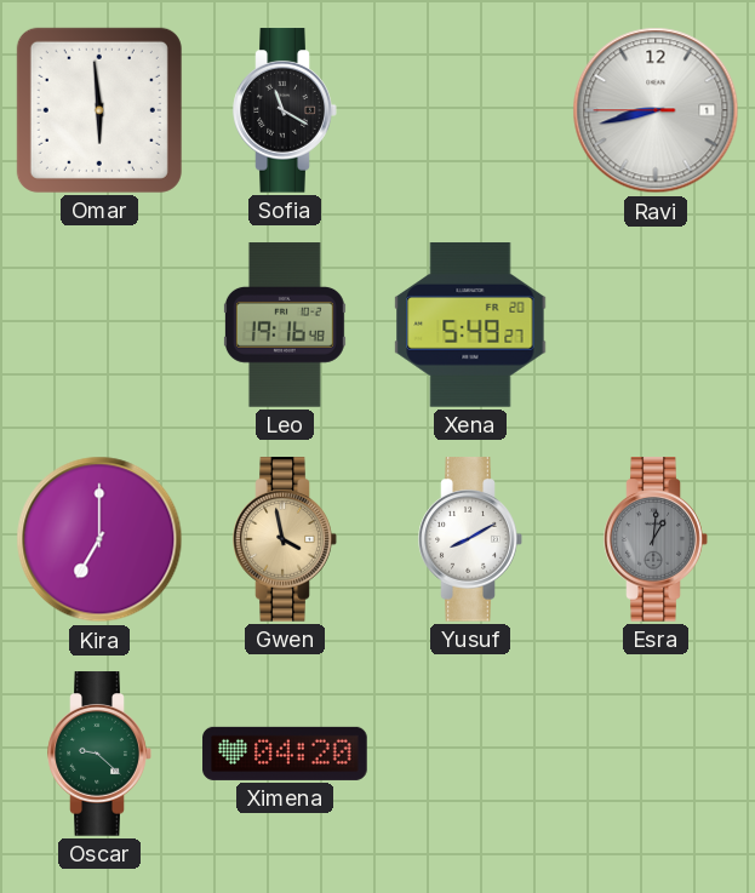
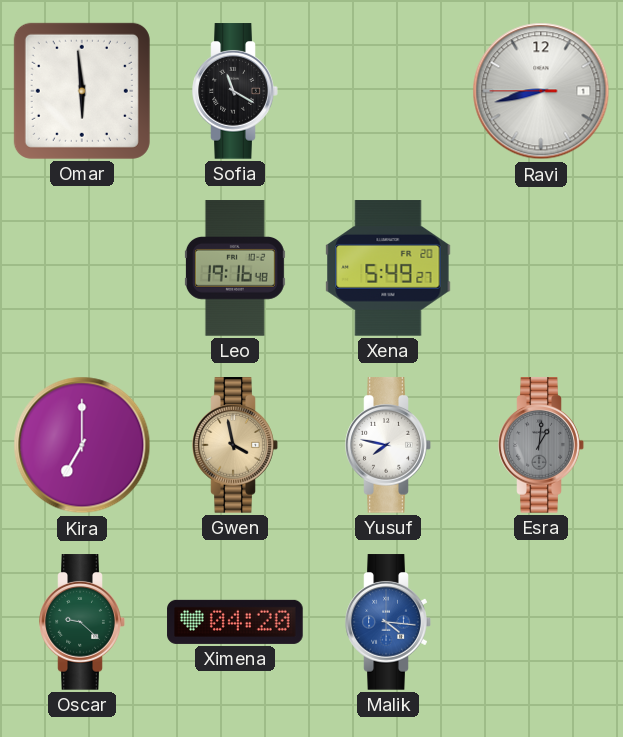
Yusuf: 8:10 -> 7:47 (388, 445)
Malik: none -> 4:16 (388, 622)
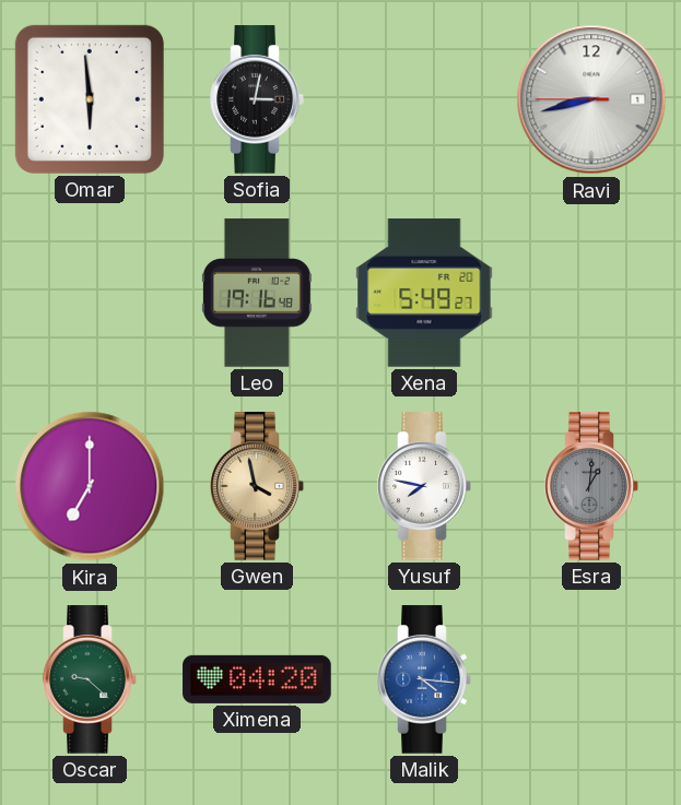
Sofia: 11:20 -> 3:02 (257, 99)
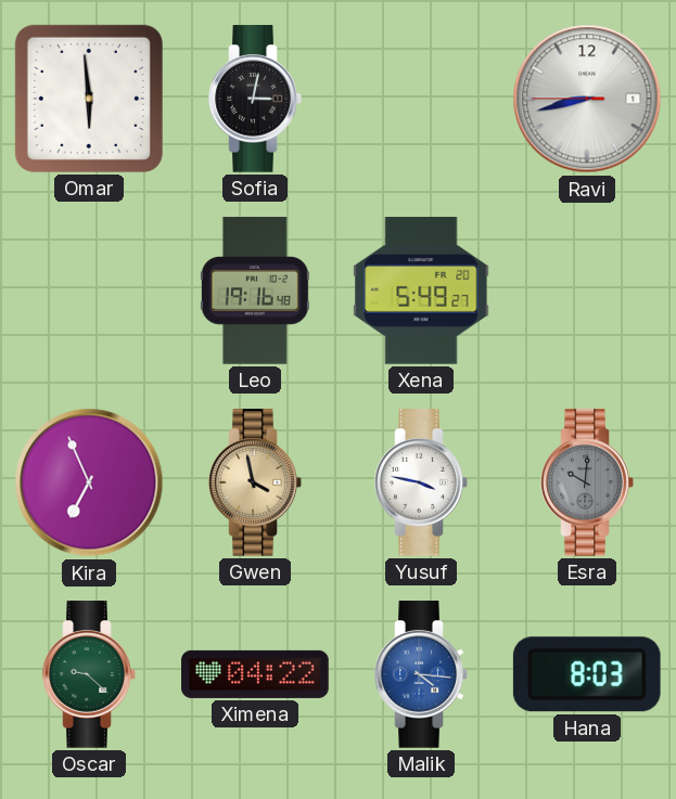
Kira: 7:00 -> 6:56 (89, 482)
Yusuf: 7:47 -> 3:47 (421, 482)
Esra: 1:01 -> 10:01 (587, 482)
Ximena: 04:20 -> 04:22 (255, 674)
Hana: none -> 8:03 (587, 674)
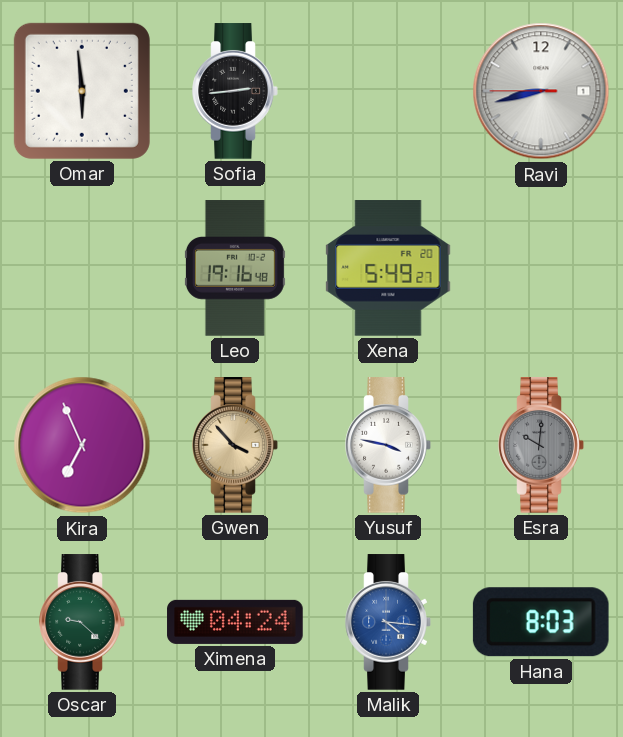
Sofia: 3:02 -> 2:44 (235, 91)
Gwen: 3:58 -> 3:53 (235, 445)
Ximena: 04:22 -> 04:24 (235, 622)
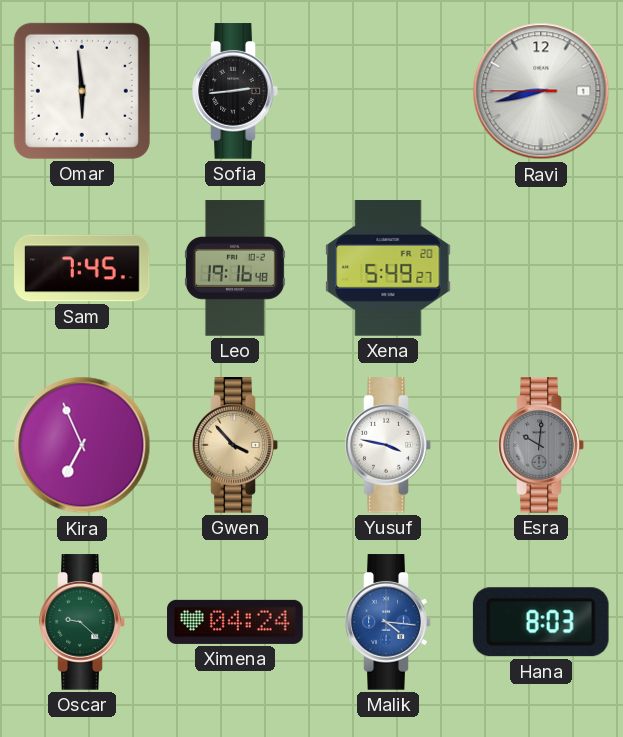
Sam: none -> 7:45 (82, 268)
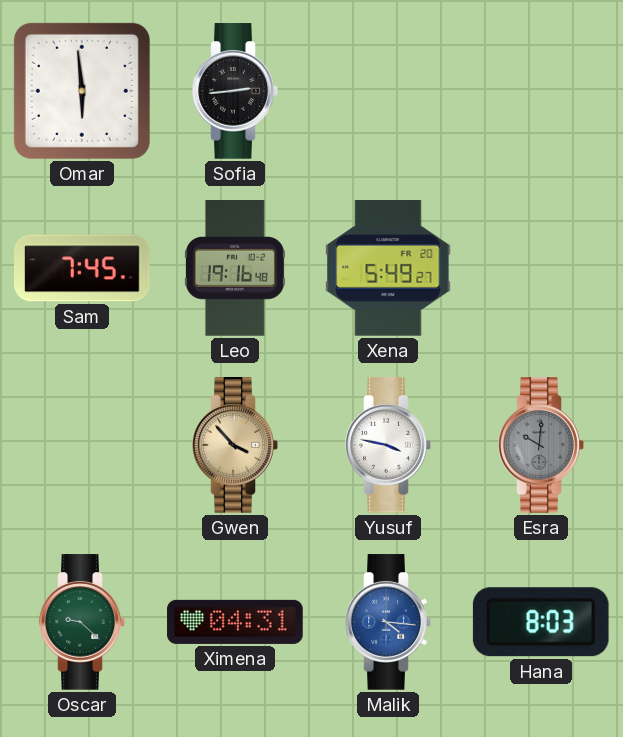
Ravi: 8:42 -> none (541, 91)
Kira: 6:56 -> none (82, 445)
Ximena: 04:24 -> 04:31 (235, 622)
